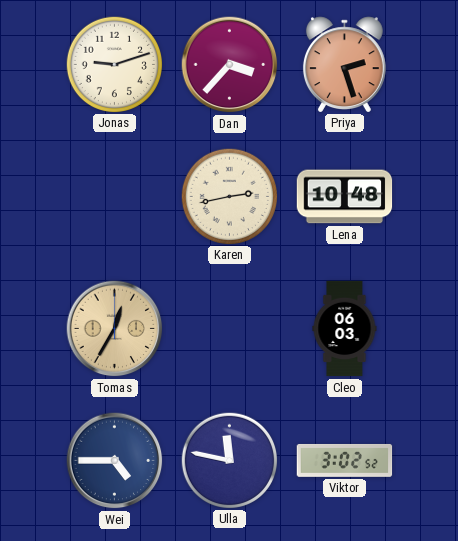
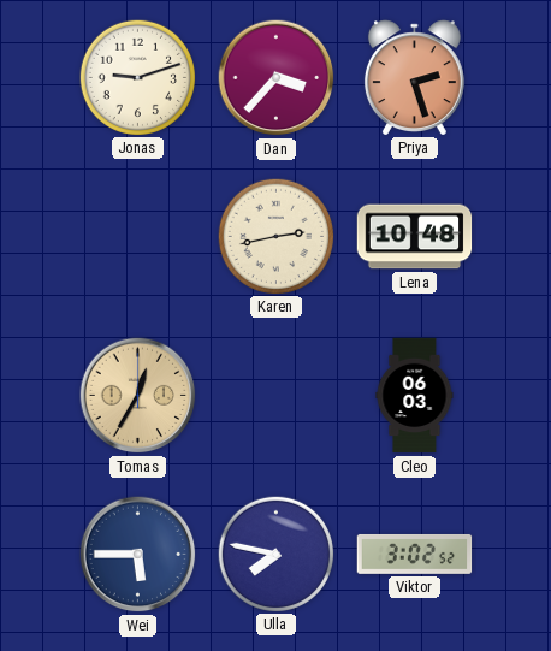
Wei: 4:45 -> 5:45 (138, 555)
Ulla: 11:47 -> 7:47 (275, 554)
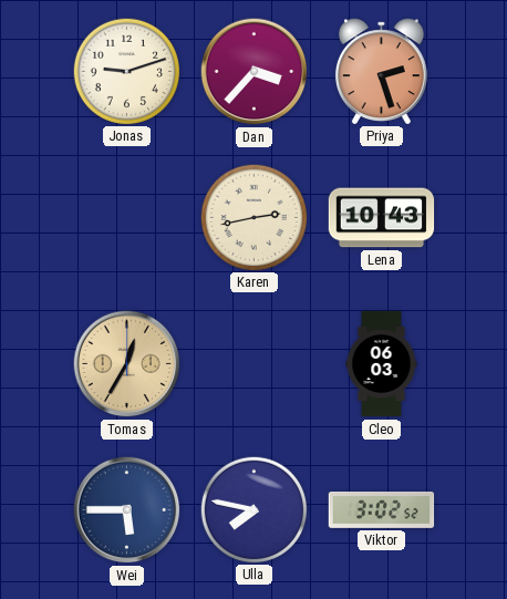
Lena: 10:48 -> 10:43 (382, 218)
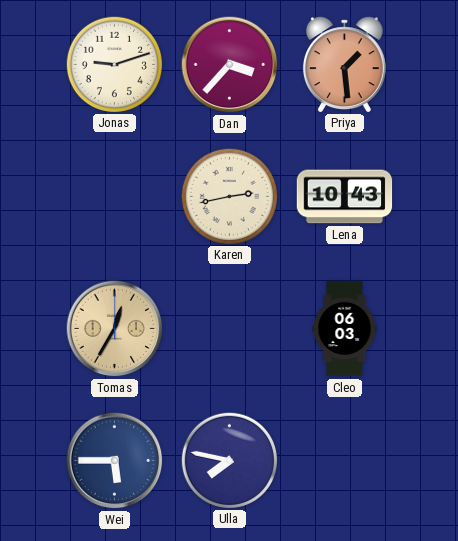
Priya: 2:27 -> 1:29 (344, 64)
Viktor: 3:02 -> none (382, 509)
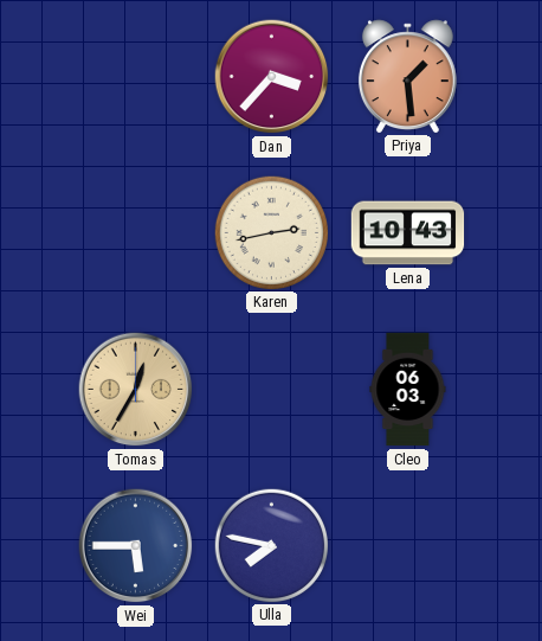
Jonas: 9:12 -> none (114, 64)
